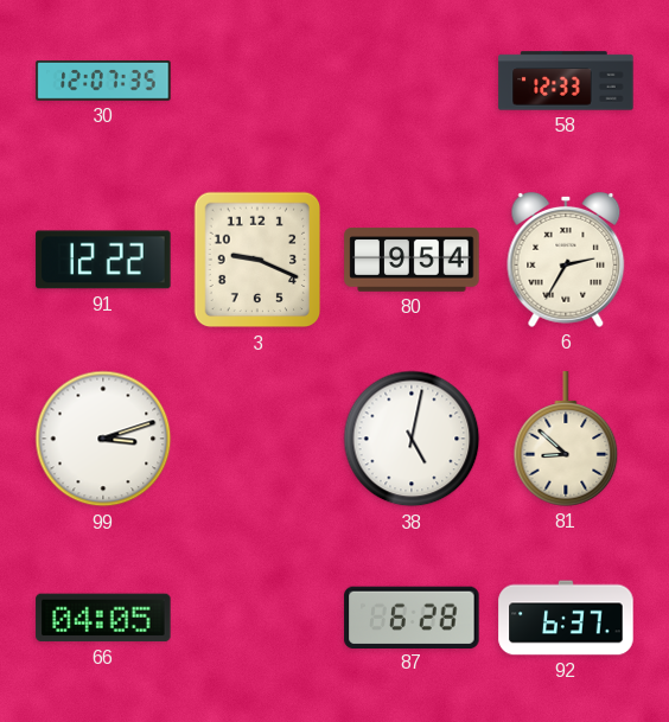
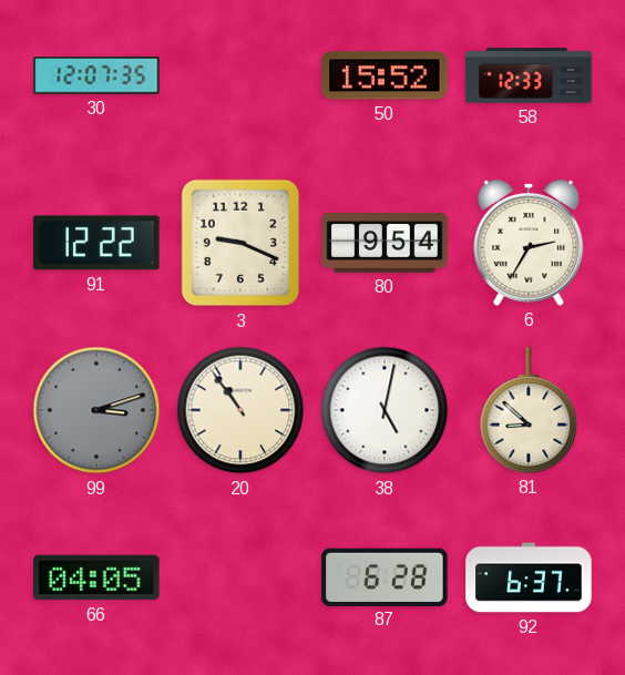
50: none -> 15:52 (385, 75)
99 dial: white -> grey (96, 410)
20: none -> 10:54 (240, 410)
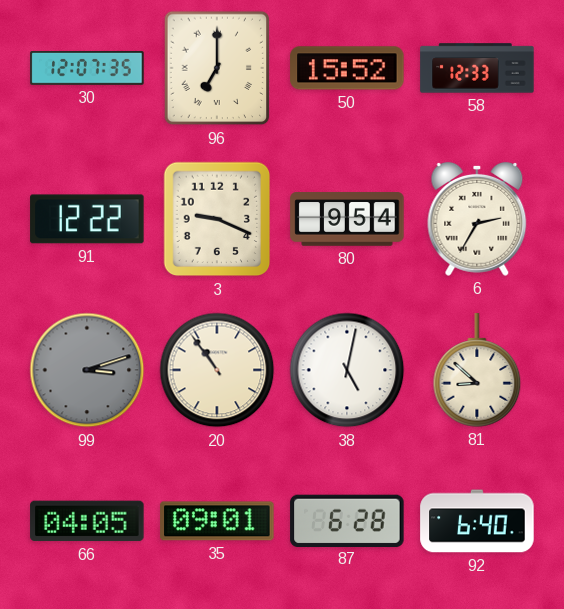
96: none -> 7:00 (217, 68)
35: none -> 09:01 (217, 521)
92: 6:37 -> 6:40 (477, 521)
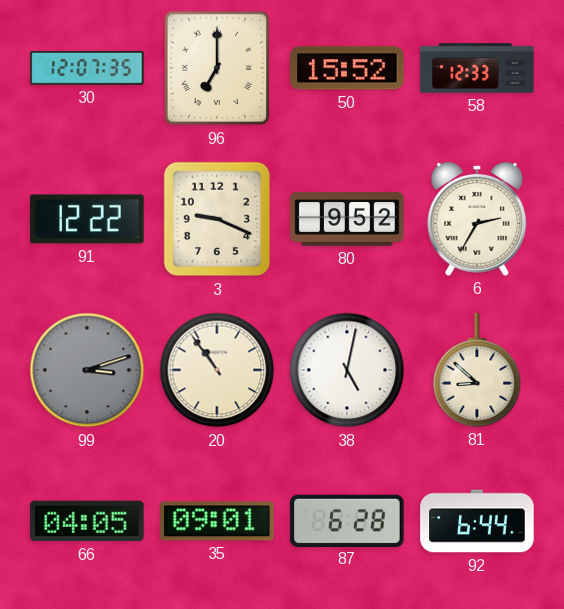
80: 9:54 -> 9:52 (347, 219)
92: 6:40 -> 6:44 (477, 521)
